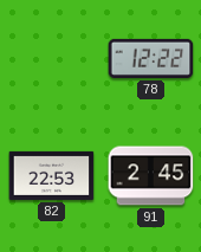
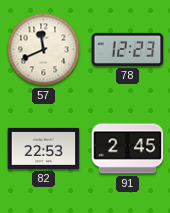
57: none -> 11:41 (44, 50)
78: 12:22 -> 12:23 (128, 49)
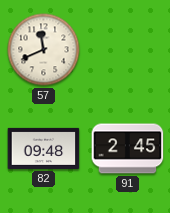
78: 12:23 -> none (128, 49)
82: 22:53 -> 09:48 (44, 148)
